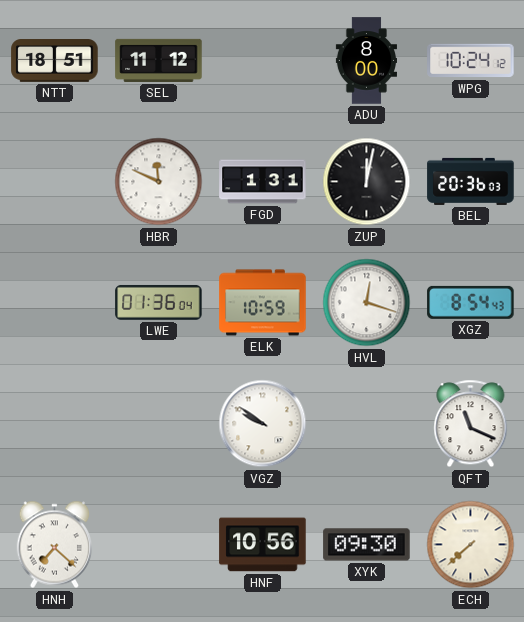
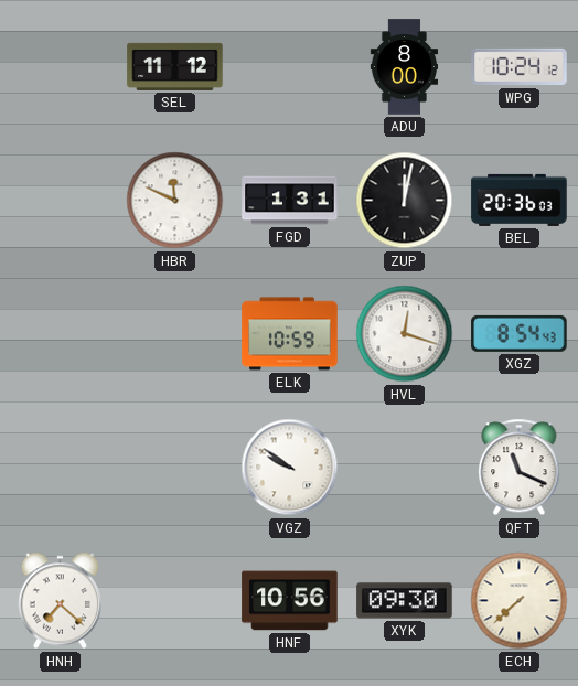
NTT: 18:51 -> none (55, 61)
LWE: 01:36 -> none (159, 302)
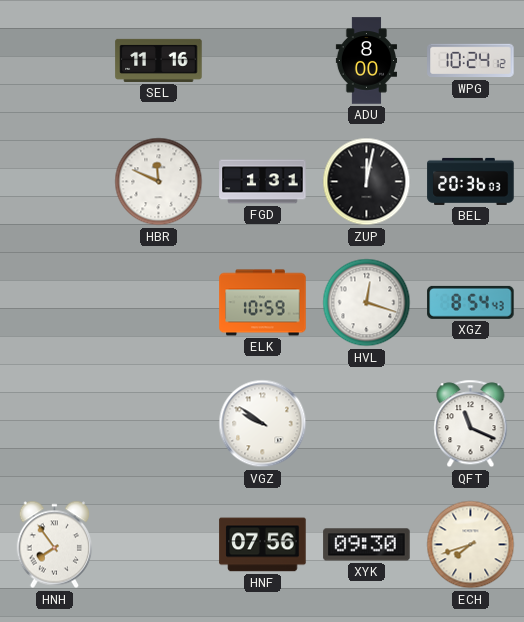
SEL: 11:12 -> 11:16 (159, 60)
HNH: 7:22 -> 7:54 (55, 545)
HNF: 10:56 -> 07:56 (263, 545)
ECH: 7:38 -> 7:42 (471, 545)
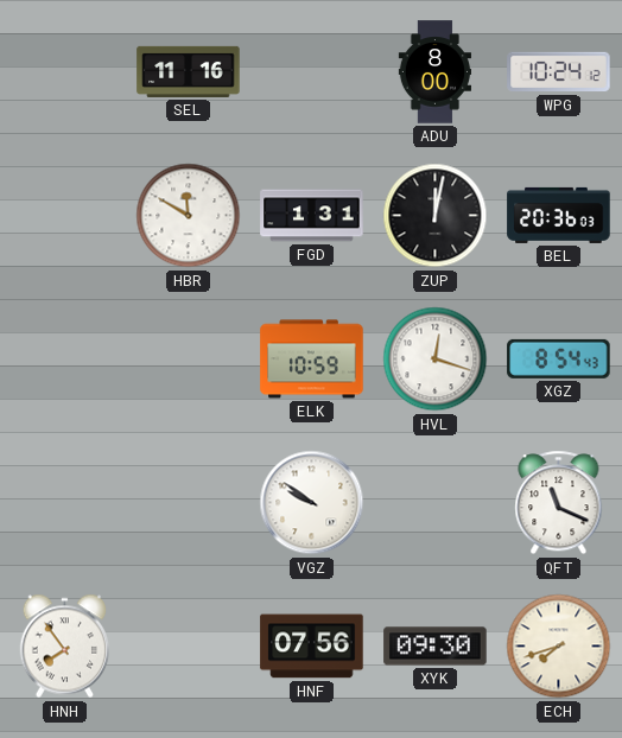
HBR: 11:49 -> 11:50 (189, 216)
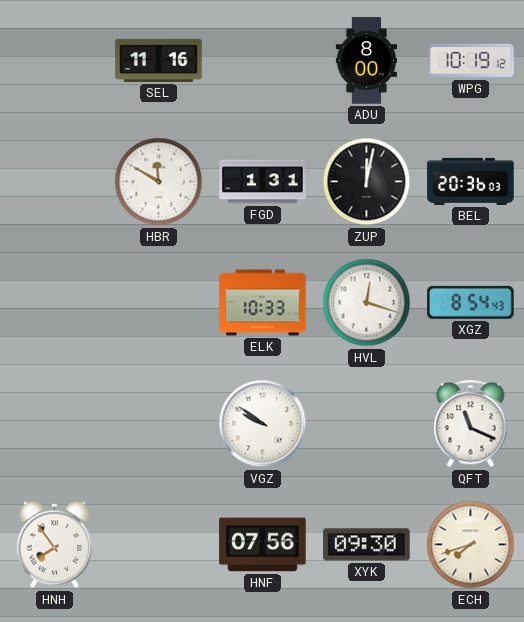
WPG: 10:24 -> 10:19 (471, 61)
ELK: 10:59 -> 10:33 (263, 303)
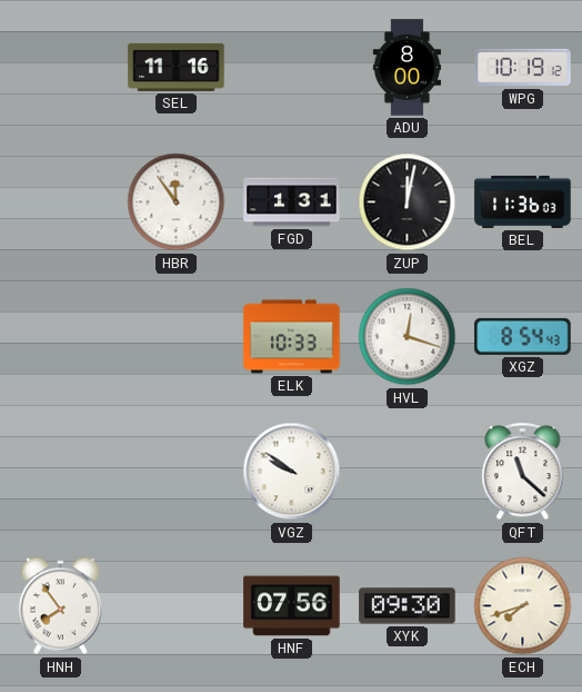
HBR: 11:50 -> 11:54 (177, 202)
BEL: 20:36 -> 11:36 (523, 201)
QFT: 11:19 -> 11:22 (523, 472)
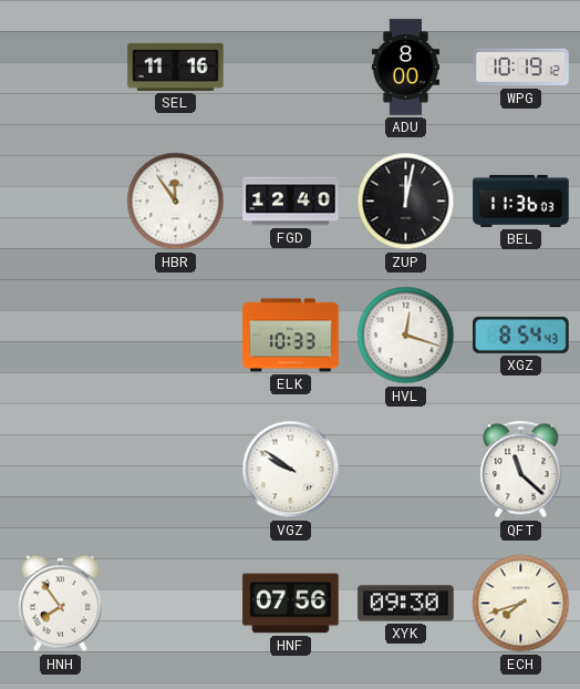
FGD: 1:31 -> 12:40 (291, 202)
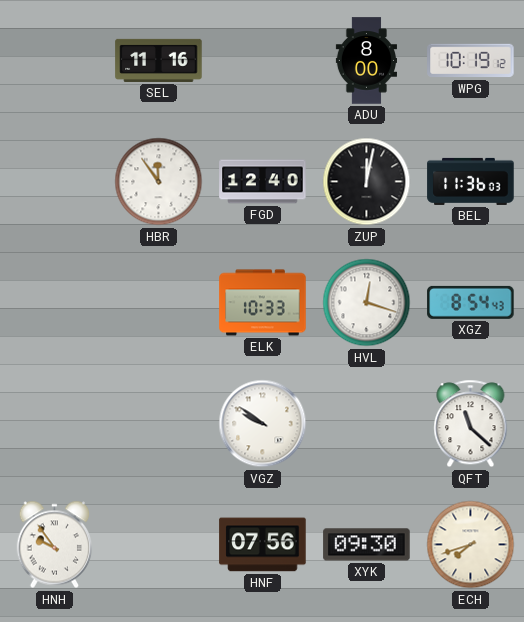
HNH: 7:54 -> 9:54 (55, 545)
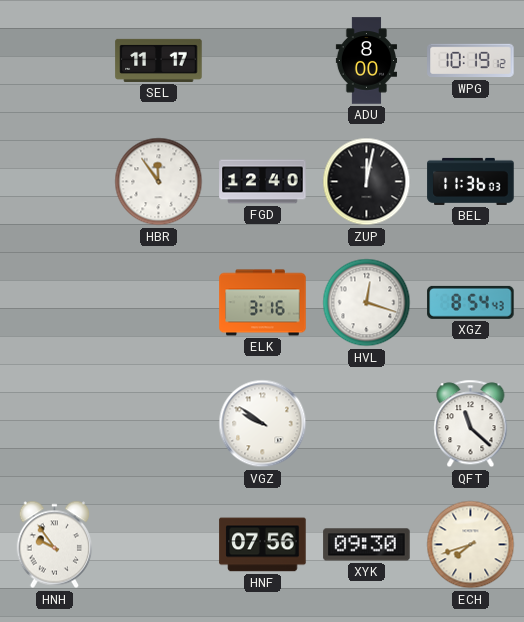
SEL: 11:16 -> 11:17 (159, 60)
ELK: 10:33 -> 3:16 (263, 303)
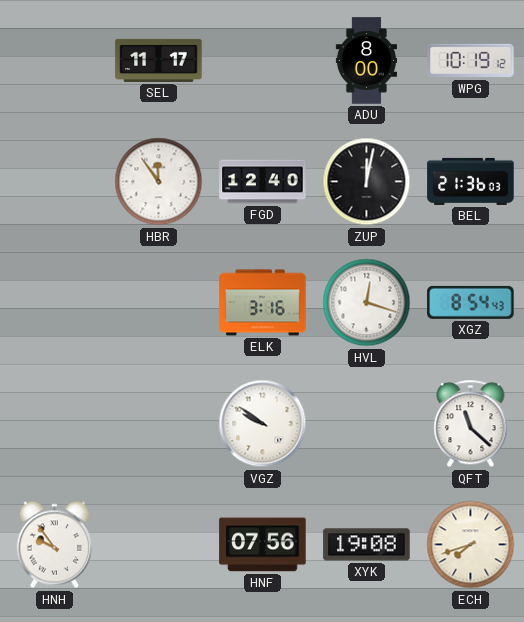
BEL: 11:36 -> 21:36 (471, 181)
XYK: 09:30 -> 19:08 (367, 545)
